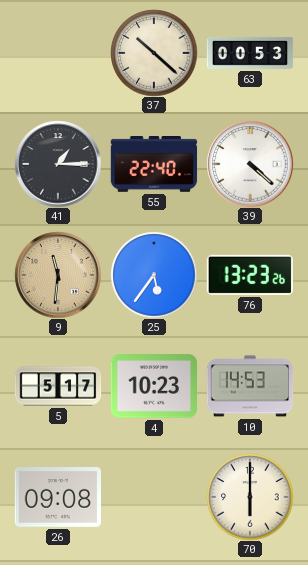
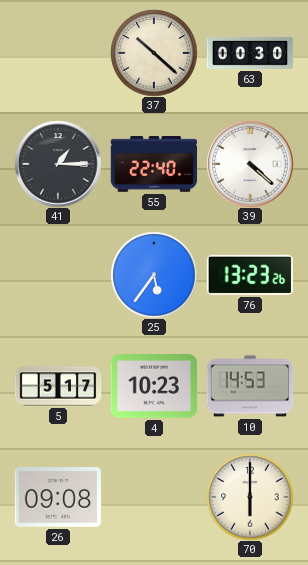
63: 00:53 -> 00:30 (250, 53)
9: 11:31 -> none (58, 275)
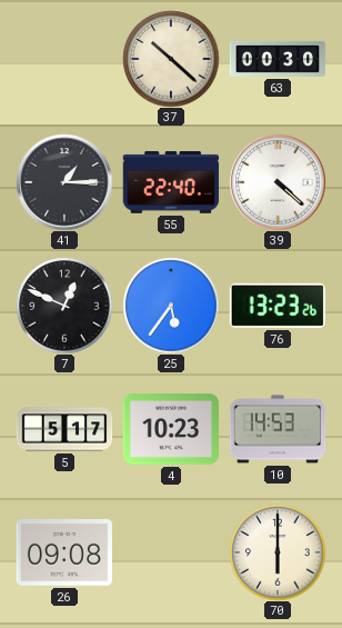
7: none -> 12:49 (64, 306)
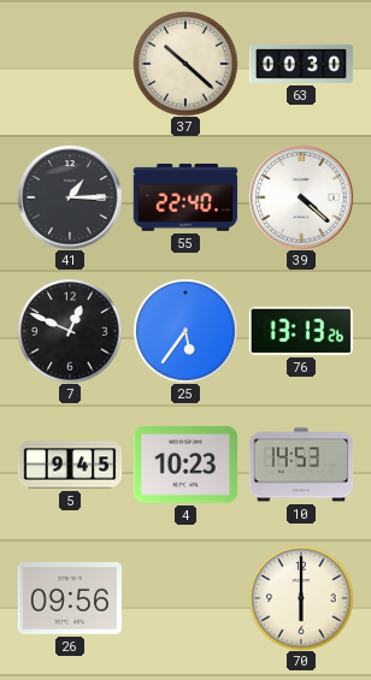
76: 13:23 -> 13:13 (301, 331)
5: 5:17 -> 9:45 (70, 465)
26: 09:08 -> 09:56 (69, 599)
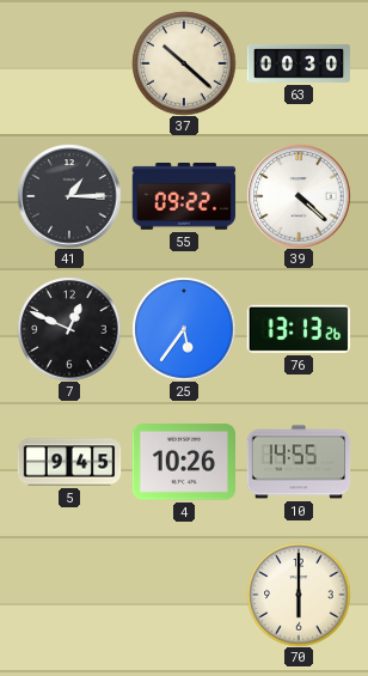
55: 22:40 -> 09:22 (184, 197)
4: 10:23 -> 10:26 (184, 462)
10: 14:53 -> 14:55 (299, 462)
26: 09:56 -> none (69, 599)
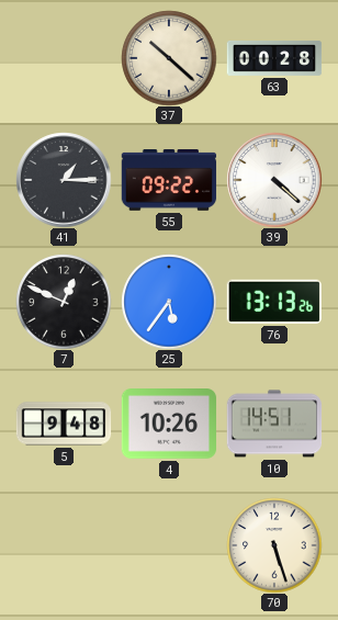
63: 00:30 -> 00:28 (274, 58)
5: 9:45 -> 9:48 (64, 424)
10: 14:55 -> 14:51 (274, 424)
70: 6:00 -> 5:27 (274, 545)
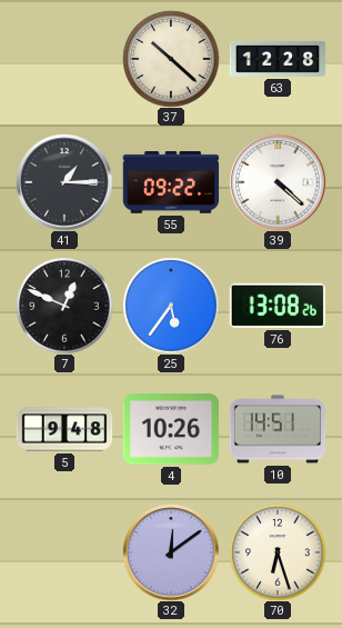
63: 00:28 -> 12:28 (278, 59)
76: 13:13 -> 13:08 (278, 306)
32: none -> 12:09 (171, 552)
70: 5:27 -> 6:27 (278, 552)
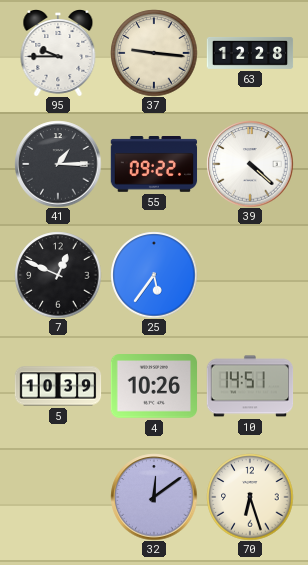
95: none -> 9:45 (58, 53)
37: 10:22 -> 9:16 (154, 53)
76: 13:08 -> none (278, 306)
5: 9:48 -> 10:39 (58, 386)
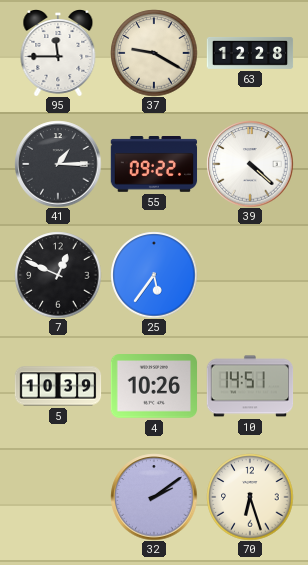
95: 9:45 -> 11:45 (58, 53)
37: 9:16 -> 9:20 (154, 53)
32: 12:09 -> 2:09 (154, 497)
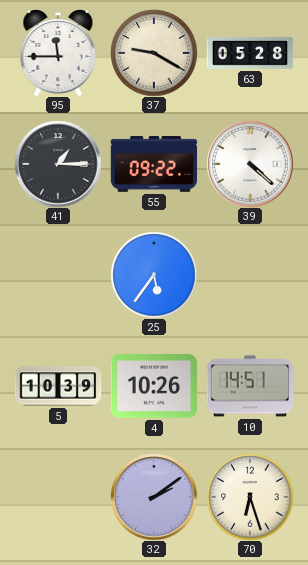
63: 12:28 -> 05:28 (250, 53)
7: 12:49 -> none (58, 275)
